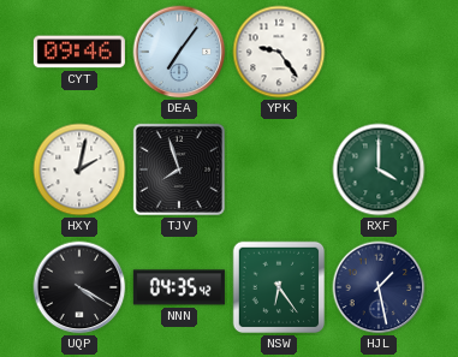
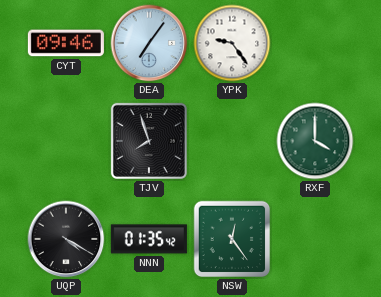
HXY: 2:02 -> none (79, 169)
NNN: 04:35 -> 01:35 (149, 239)
NSW: 6:24 -> 12:24 (232, 239)
HJL: 1:28 -> none (379, 287)
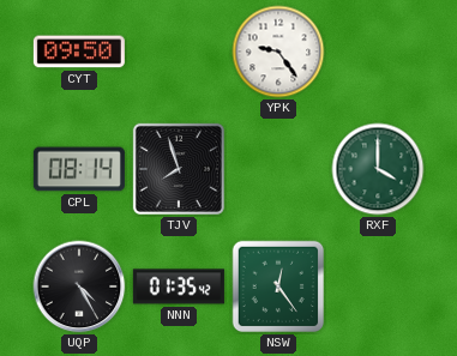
CYT: 09:46 -> 09:50 (79, 52)
DEA: 7:06 -> none (149, 43)
CPL: none -> 08:14 (79, 169)
UQP: 4:20 -> 4:25 (79, 286)
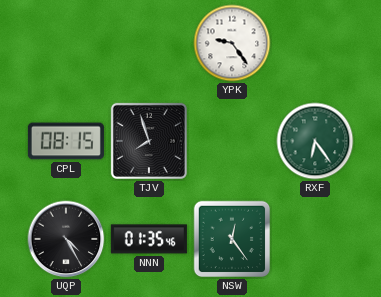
CYT: 09:50 -> none (79, 52)
CPL: 08:14 -> 08:15 (66, 141)
RXF: 4:00 -> 6:24 (315, 141)
NNN: 01:35:42 -> 01:35:46 (149, 239)
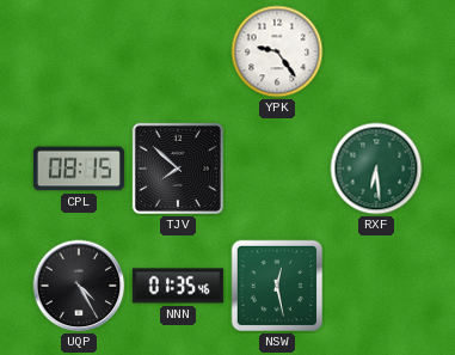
TJV: 7:57 -> 7:52 (178, 169)
RXF: 6:24 -> 6:29 (376, 169)
NSW: 12:24 -> 12:28 (277, 286)
